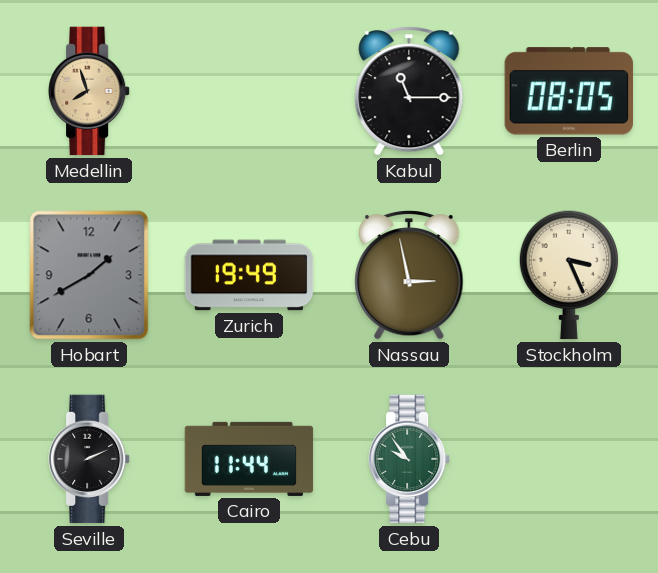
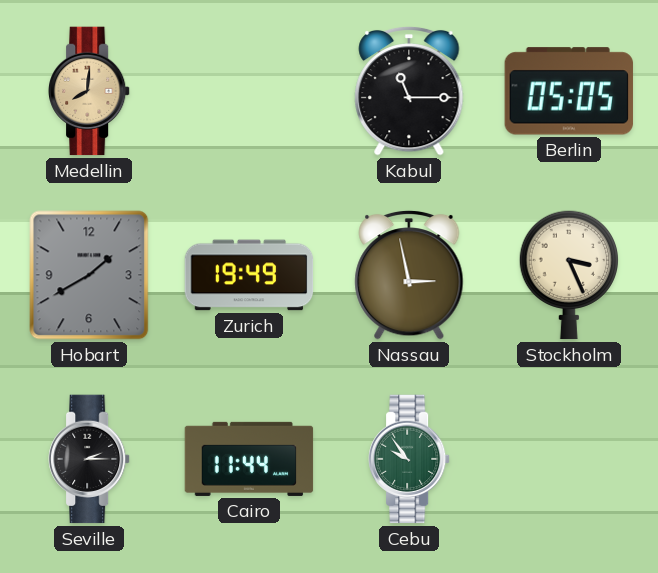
Medellin: 7:57 -> 8:01 (90, 91)
Berlin: 08:05 -> 05:05 (569, 91)
Seville: 2:11 -> 2:15 (90, 459)
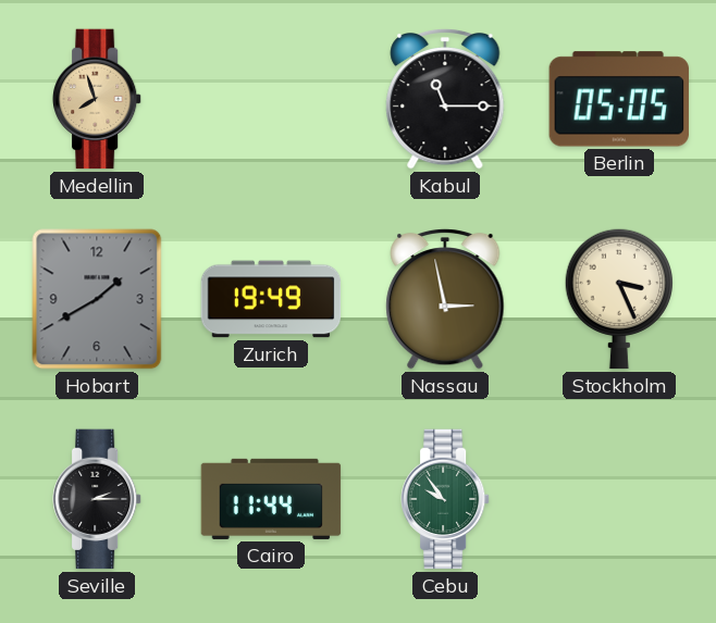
Medellin: 8:01 -> 7:57 (98, 99)
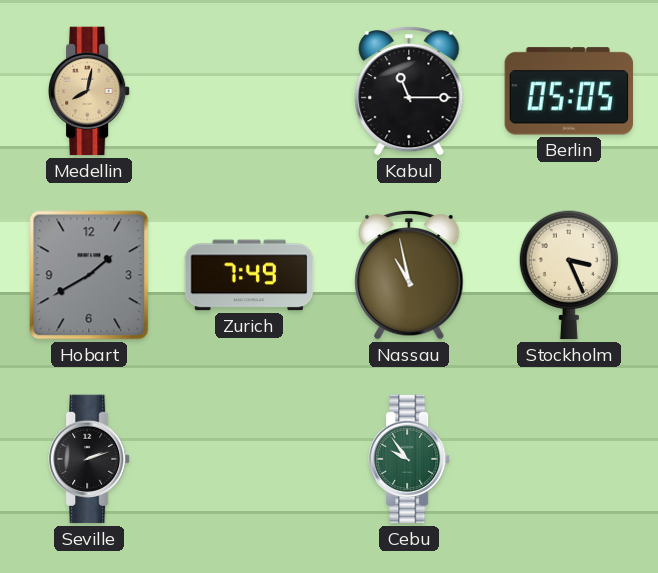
Medellin: 7:57 -> 8:02 (90, 91)
Zurich: 19:49 -> 7:49 (249, 275)
Nassau: 2:58 -> 10:58 (409, 275)
Seville: 2:15 -> 2:12 (90, 459)
Cairo: 11:44 -> none (271, 499)
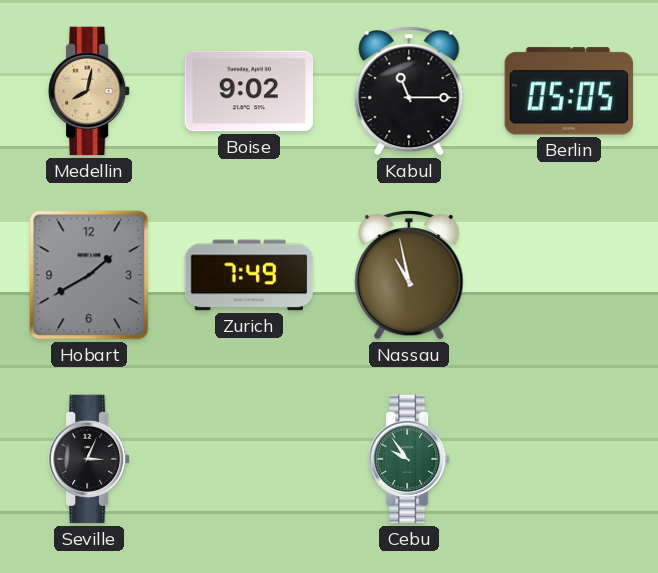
Boise: none -> 9:02 (249, 91)
Stockholm: 3:26 -> none (568, 275)
Seville: 2:12 -> 3:04 (90, 459)
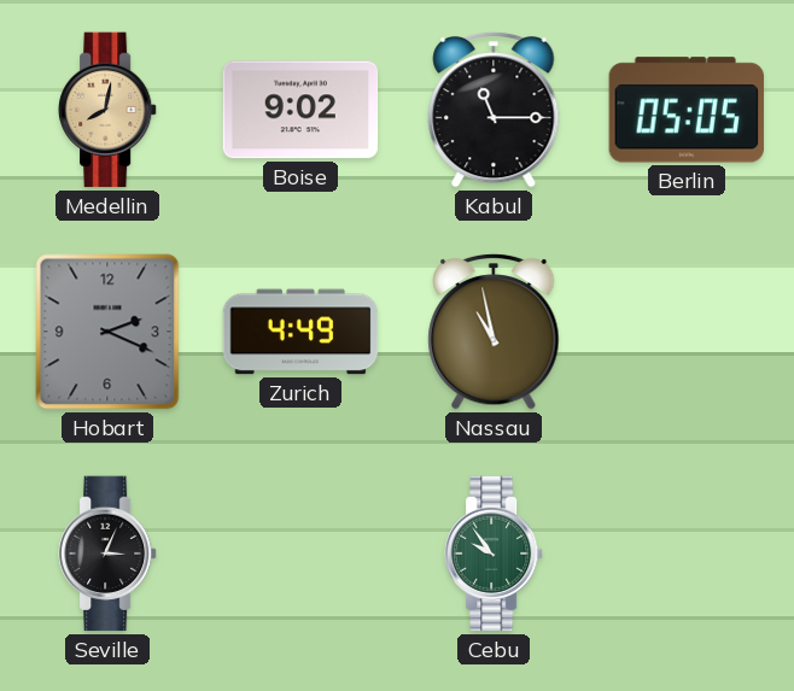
Hobart: 1:40 -> 2:19 (107, 332)
Zurich: 7:49 -> 4:49 (300, 332)
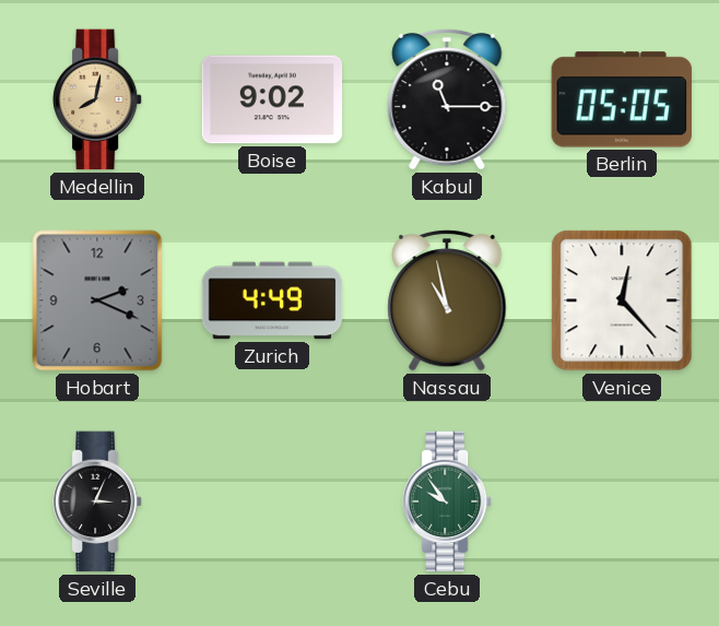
Venice: none -> 12:23 (622, 300)
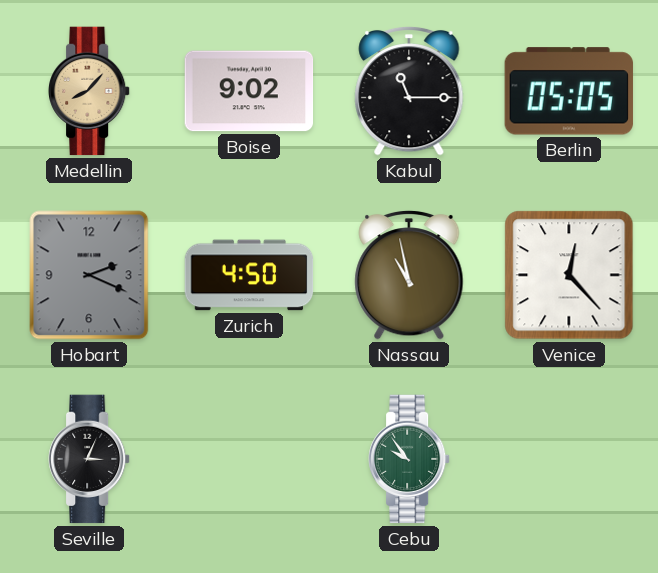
Medellin: 8:02 -> 8:07 (90, 91)
Zurich: 4:49 -> 4:50 (249, 275)
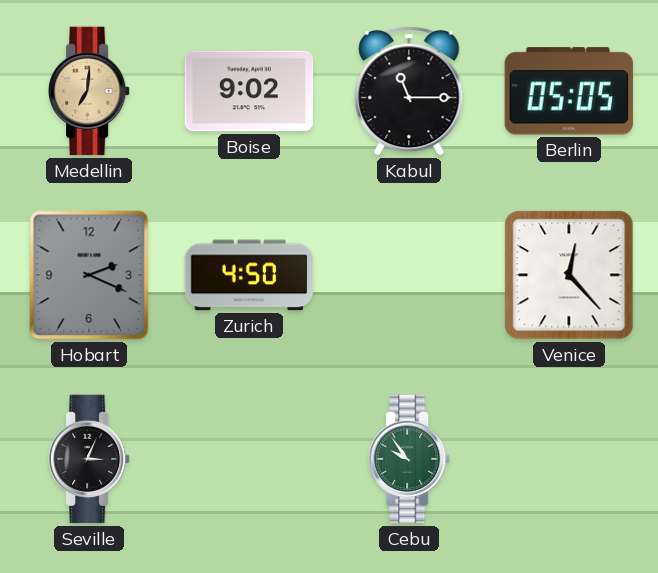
Medellin: 8:07 -> 7:01 (90, 91)
Nassau: 10:58 -> none (409, 275)
